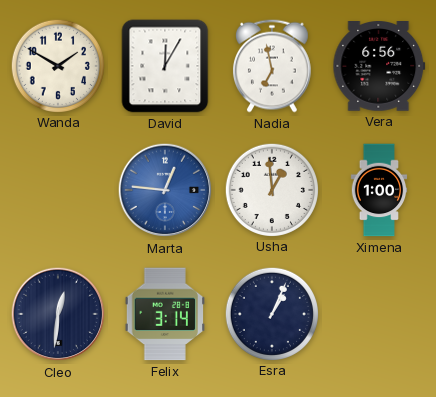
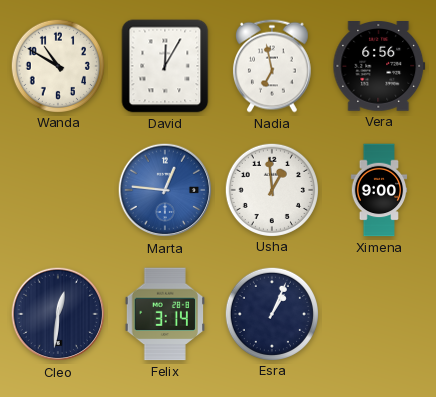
Wanda: 1:50 -> 10:50 (57, 65)
Ximena: 1:00 -> 9:00 (379, 190)
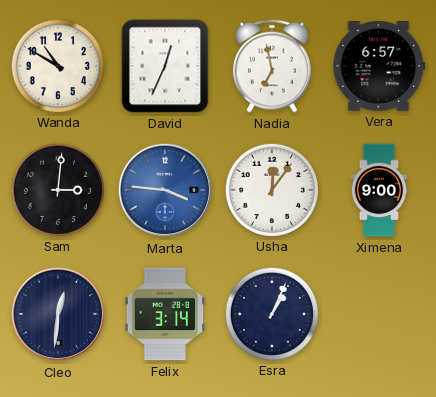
David: 12:05 -> 12:34 (165, 66)
Vera: 6:56 -> 6:57 (379, 67)
Sam: none -> 3:01 (57, 189)
Marta: 12:46 -> 3:46 (165, 190)
Usha: 12:59 -> 12:06 (271, 189)
